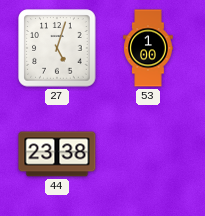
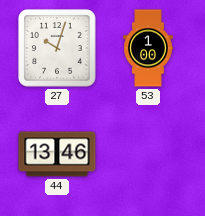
27: 5:03 -> 10:03 (57, 48)
44: 23:38 -> 13:46 (57, 154)
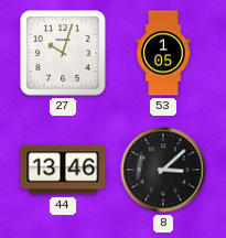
53: 1:00 -> 1:05 (163, 53)
8: none -> 3:08 (163, 170)
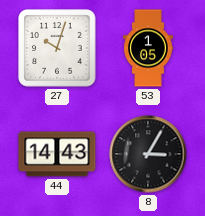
44: 13:46 -> 14:43 (57, 154)
8: 3:08 -> 3:05 (148, 154)
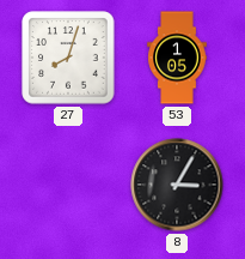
27: 10:03 -> 8:03 (68, 58)
44: 14:43 -> none (57, 154)
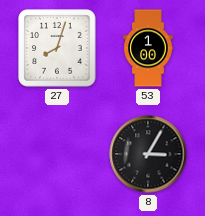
53: 1:05 -> 1:00 (148, 48)
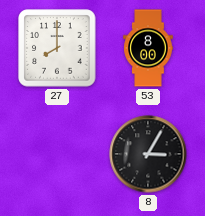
27: 8:03 -> 8:00 (57, 48)
53: 1:00 -> 8:00 (148, 48)
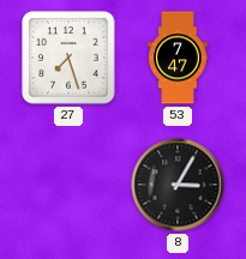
27: 8:00 -> 7:27 (68, 58)
53: 8:00 -> 7:47 (178, 58)
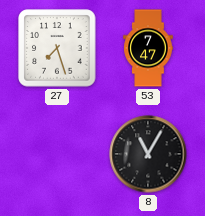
8: 3:05 -> 11:05 (148, 154)
